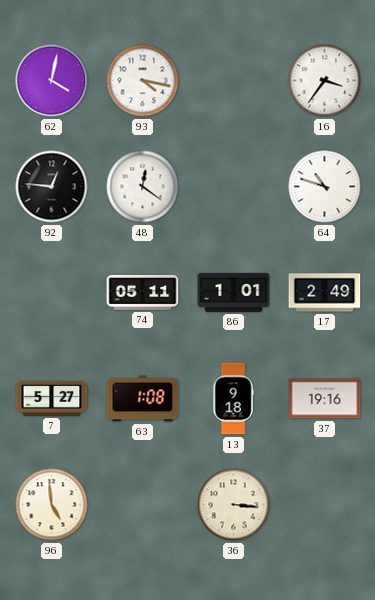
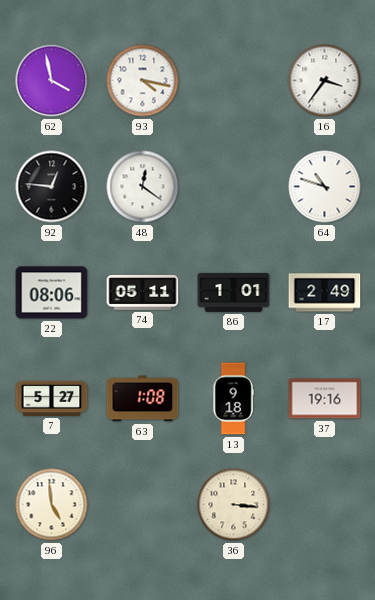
62: 4:02 -> 3:58 (52, 81)
22: none -> 08:06 (52, 293)
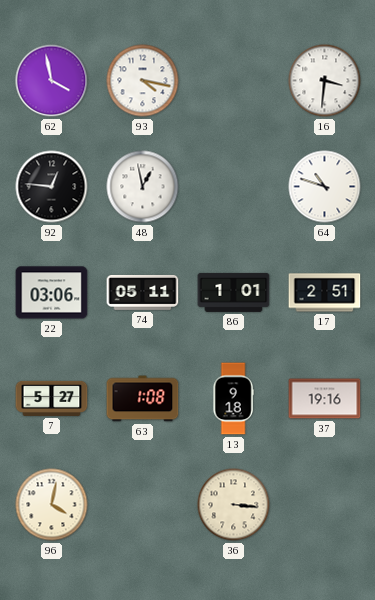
16: 3:36 -> 3:31 (325, 81)
48: 12:21 -> 12:58 (143, 187)
22: 08:06 -> 03:06 (52, 293)
17: 2:49 -> 2:51 (325, 293)
96: 4:59 -> 4:02 (52, 505)
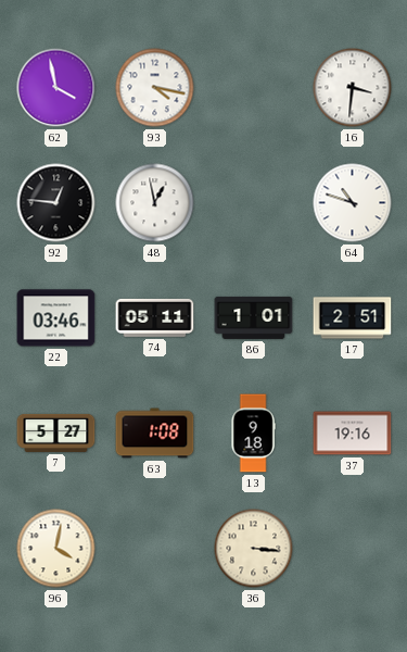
22: 03:06 -> 03:46 (56, 318)
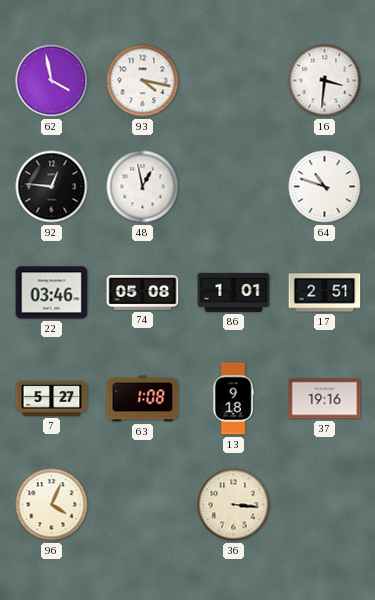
74: 05:11 -> 05:08 (143, 292)
96: 4:02 -> 4:04 (52, 505)
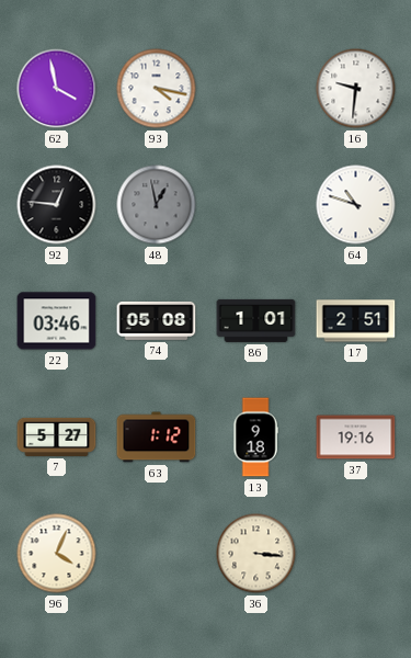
16: 3:31 -> 9:31 (356, 89)
48 dial: white -> grey (157, 205)
63: 1:08 -> 1:12 (157, 438)
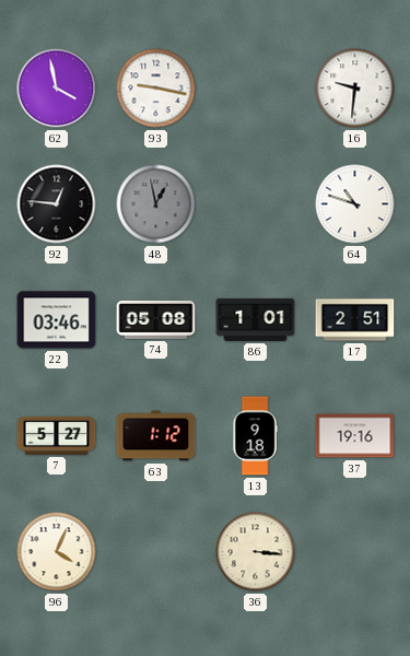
93: 4:17 -> 9:17 (156, 89)
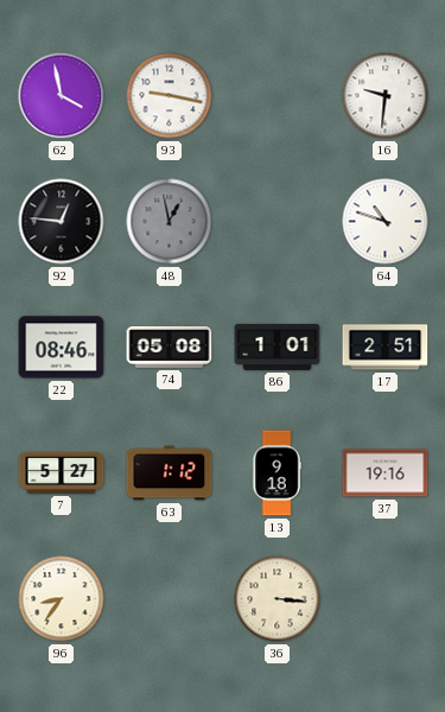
22: 03:46 -> 08:46 (62, 348)
96: 4:04 -> 8:36 (62, 599)
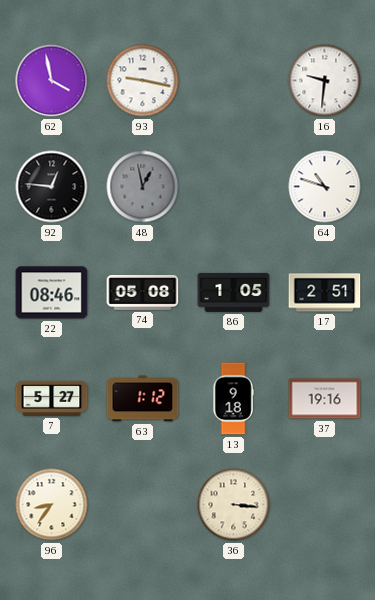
86: 1:01 -> 1:05 (234, 292)
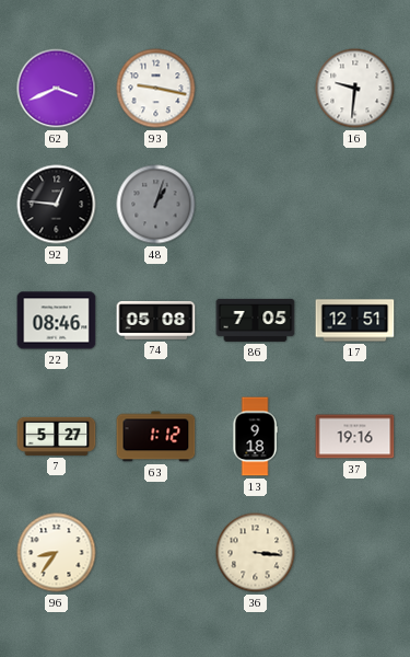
62: 3:58 -> 3:41 (57, 89)
48: 12:58 -> 1:03 (156, 205)
64: 10:48 -> none (325, 187)
86: 1:05 -> 7:05 (256, 320)
17: 2:51 -> 12:51 (355, 321)
